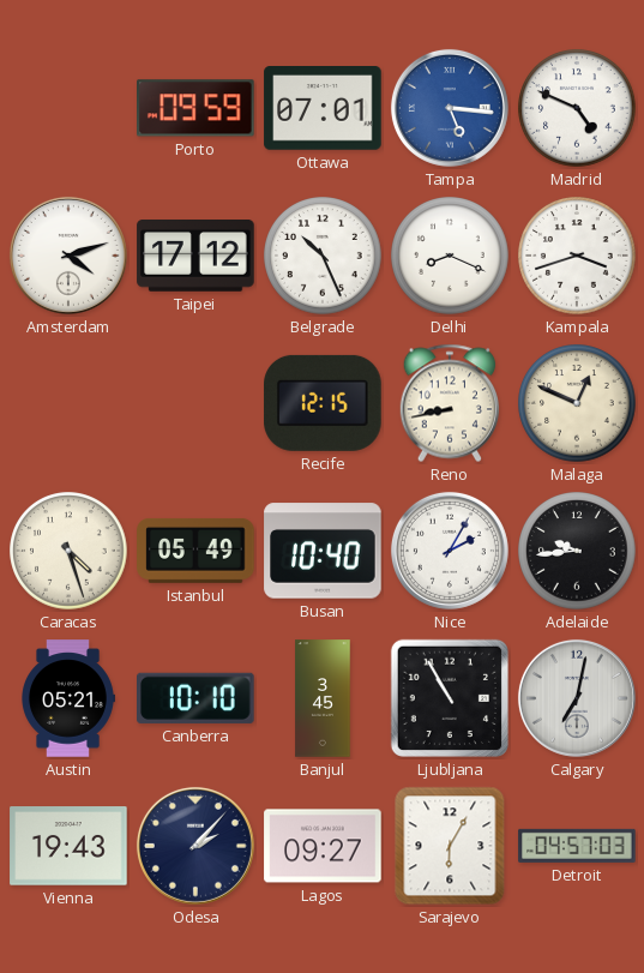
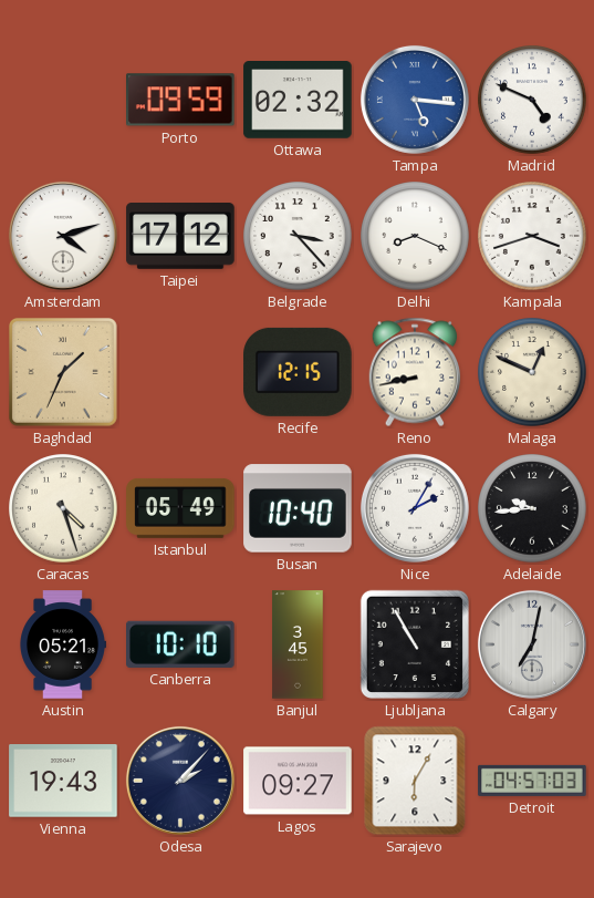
Ottawa: 07:01 -> 02:32 (298, 101)
Belgrade: 10:26 -> 3:23 (298, 236)
Baghdad: none -> 1:34 (63, 372)
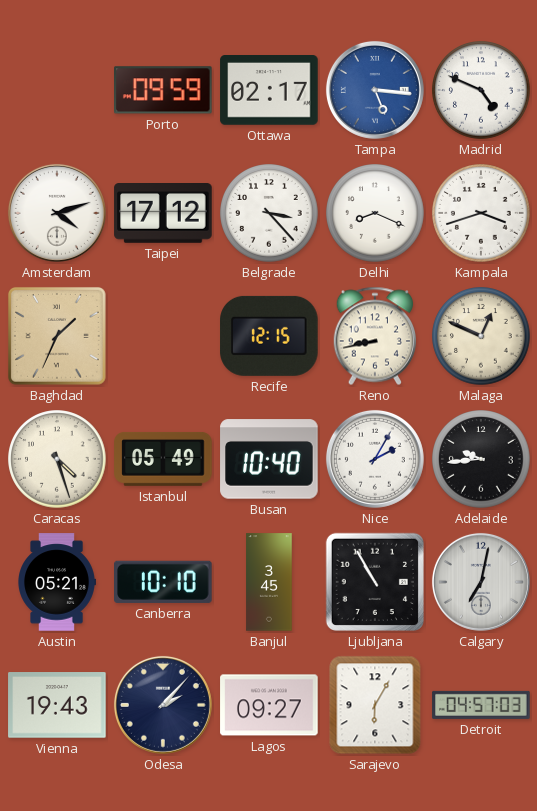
Ottawa: 02:32 -> 02:17 (269, 91)
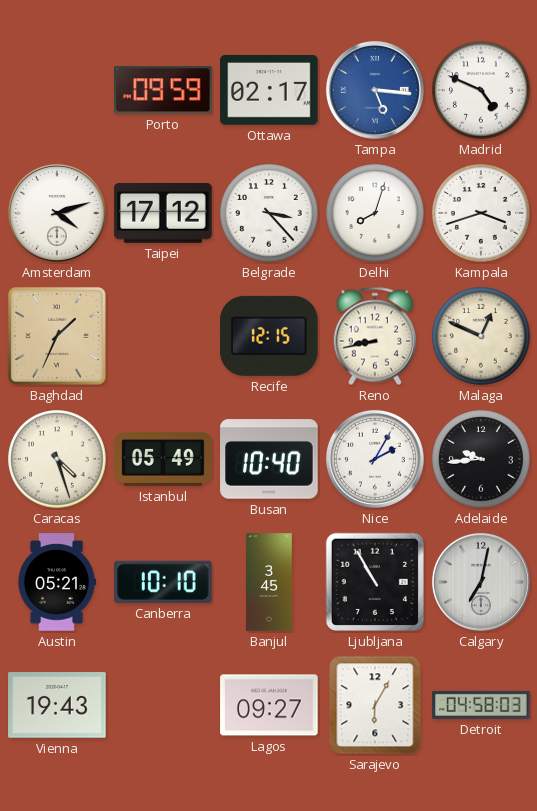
Delhi: 8:19 -> 8:03 (375, 213)
Odesa: 2:07 -> none (163, 705)
Detroit: 04:57 -> 04:58 (481, 705)
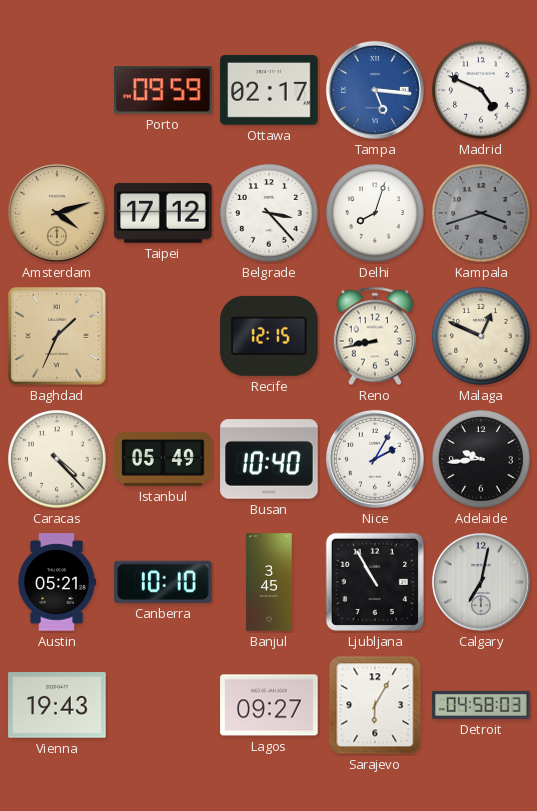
Amsterdam dial: white -> champagne (57, 213)
Kampala dial: white -> grey (481, 213)
Caracas: 4:27 -> 4:23 (57, 459)
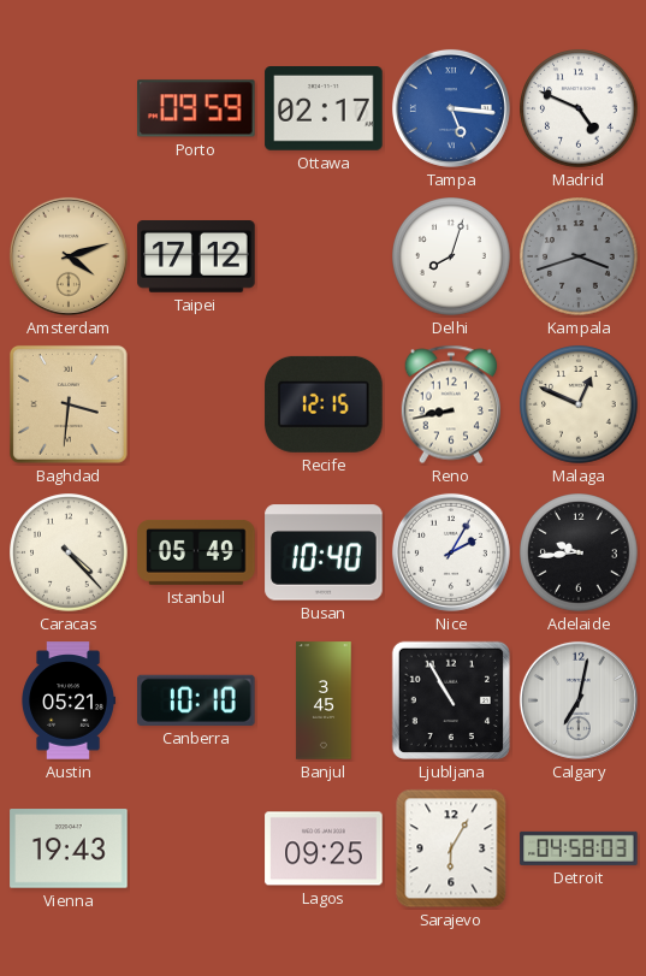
Belgrade: 3:23 -> none (269, 213)
Baghdad: 1:34 -> 3:31 (69, 404)
Lagos: 09:27 -> 09:25 (324, 848)
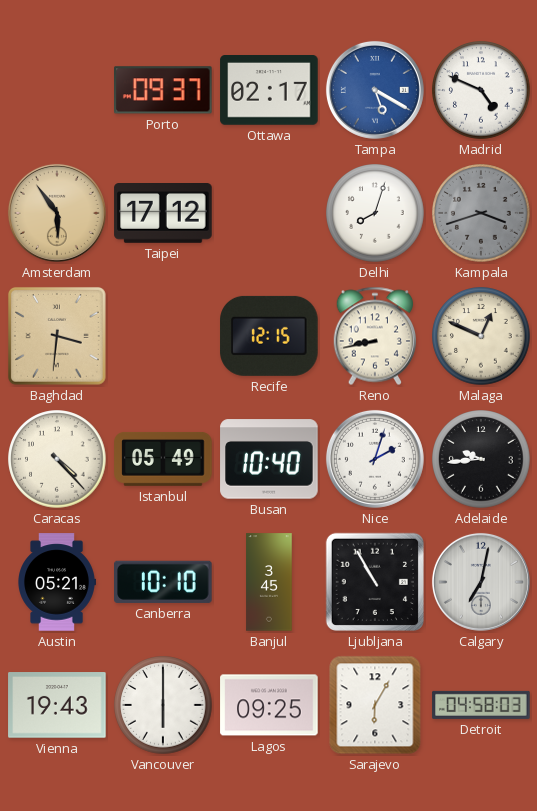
Porto: 09:59 -> 09:37 (164, 90)
Tampa: 5:16 -> 5:20 (375, 90)
Amsterdam: 4:12 -> 5:54 (57, 213)
Nice: 2:05 -> 2:03 (375, 459)
Vancouver: none -> 6:00 (163, 705)
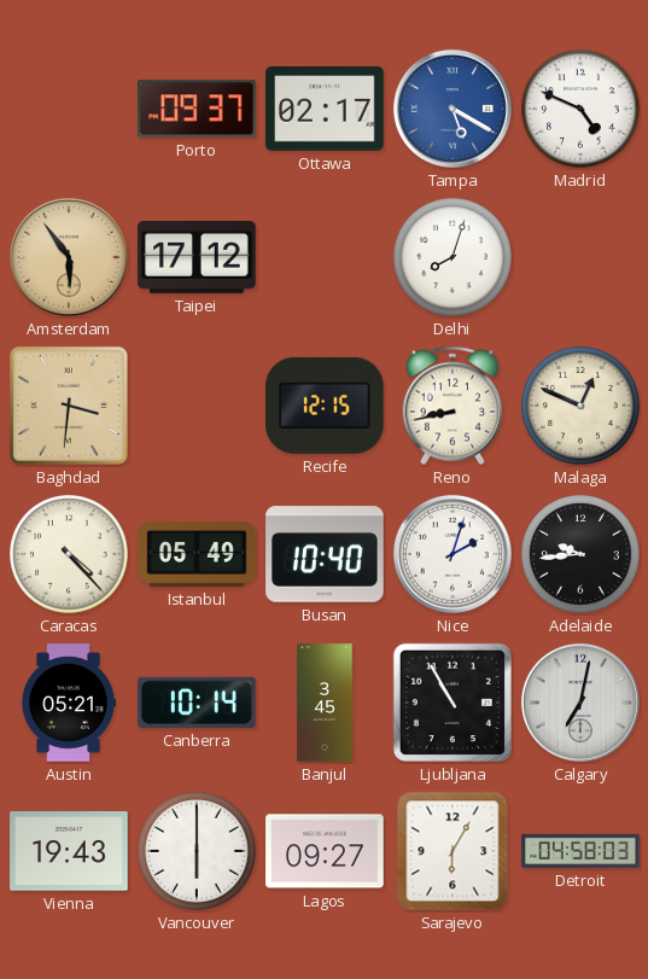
Kampala: 3:42 -> none (481, 213)
Canberra: 10:10 -> 10:14 (198, 703)
Lagos: 09:25 -> 09:27 (325, 851)
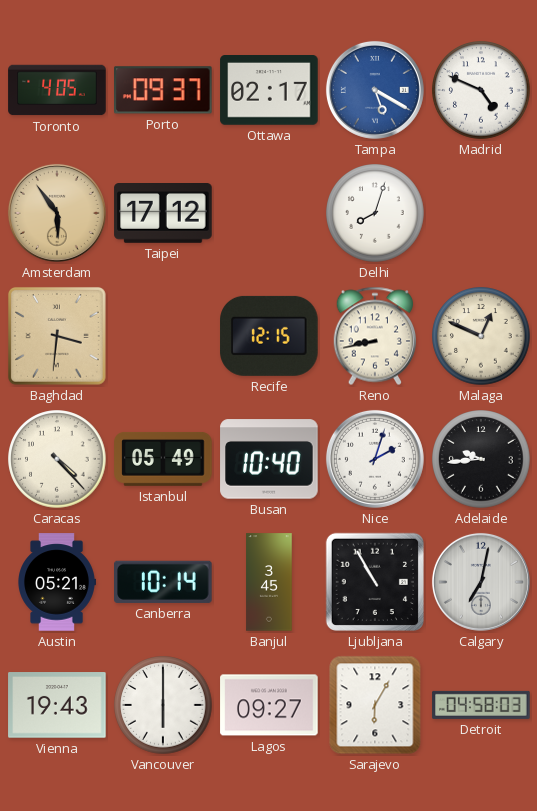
Toronto: none -> 4:05 (57, 90)
